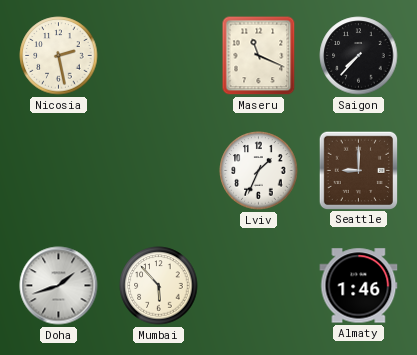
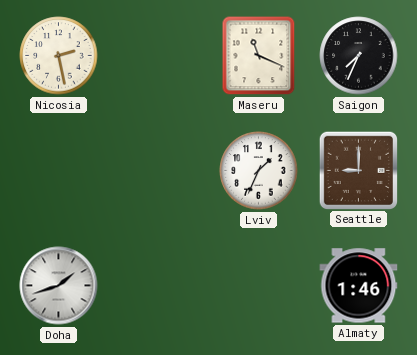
Saigon: 7:37 -> 7:34 (359, 56)
Mumbai: 5:53 -> none (159, 286)
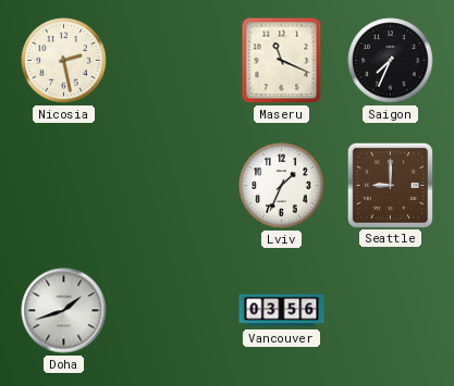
Vancouver: none -> 03:56 (282, 311)
Almaty: 1:46 -> none (359, 286)
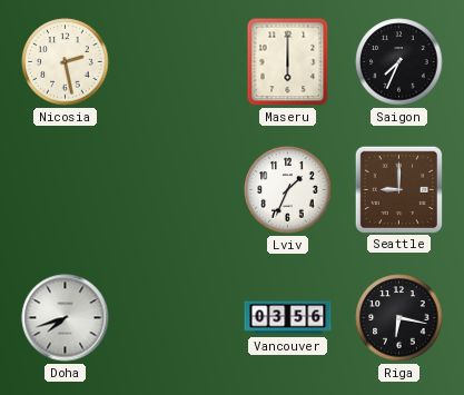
Maseru: 11:19 -> 6:00 (288, 62)
Doha: 1:42 -> 7:42 (66, 318)
Riga: none -> 6:17 (399, 318)
